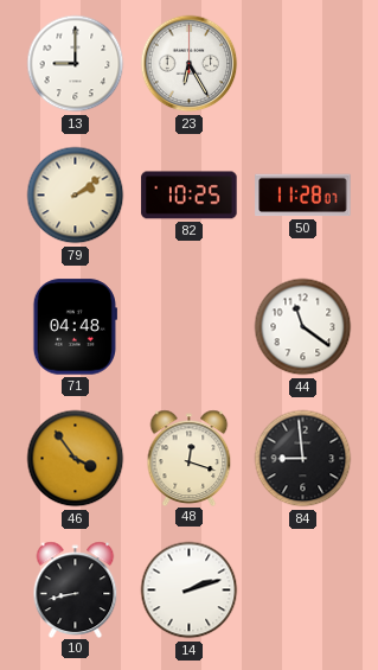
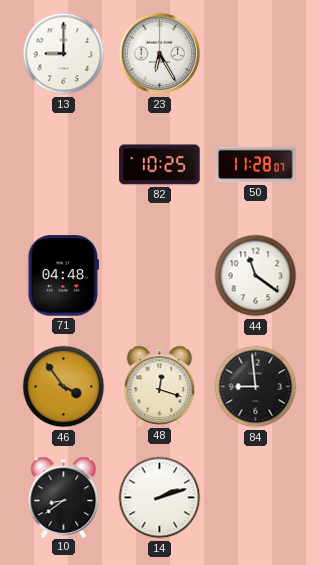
79: 2:09 -> none (76, 196)
10: 8:43 -> 8:39 (64, 497)
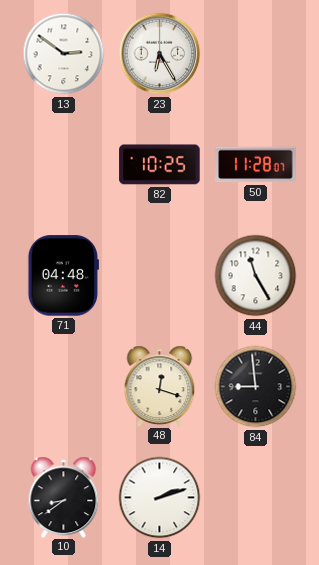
13: 9:00 -> 2:51 (64, 54)
44: 11:21 -> 11:25 (256, 276)
46: 3:54 -> none (64, 387)
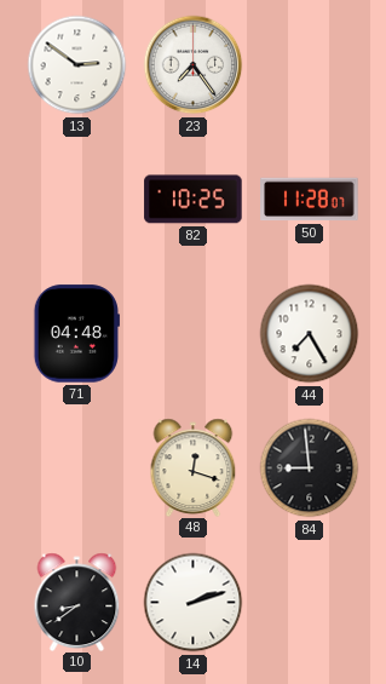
23: 6:25 -> 7:24 (194, 65)
44: 11:25 -> 7:25 (310, 334)
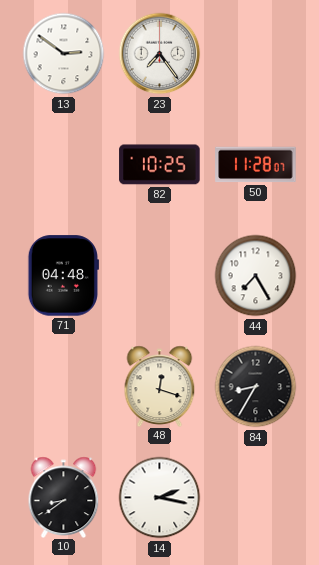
84: 8:59 -> 8:35 (256, 387)
14: 2:12 -> 2:17 (160, 498)
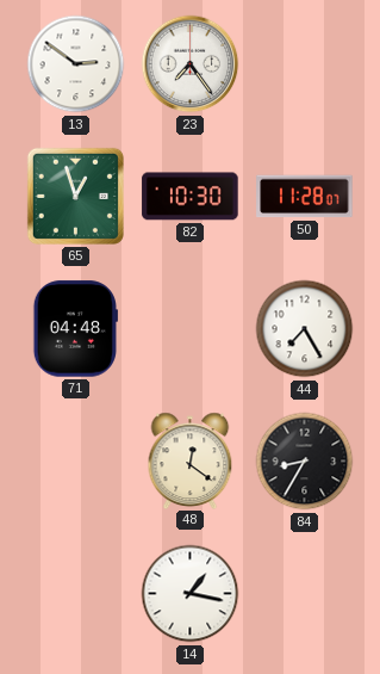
65: none -> 12:57 (75, 196)
82: 10:25 -> 10:30 (191, 197)
48: 12:18 -> 12:21 (191, 460)
10: 8:39 -> none (64, 497)
14: 2:17 -> 1:17 (191, 594)
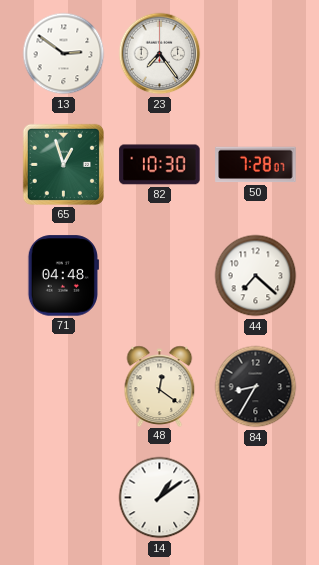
50: 11:28 -> 7:28 (256, 165)
44: 7:25 -> 7:22 (256, 276)
14: 1:17 -> 1:09 (160, 498)
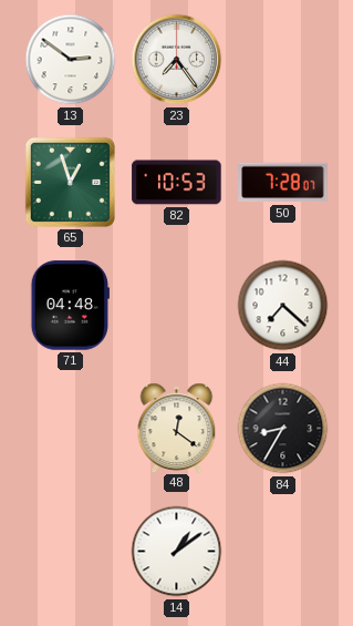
82: 10:30 -> 10:53 (177, 183)
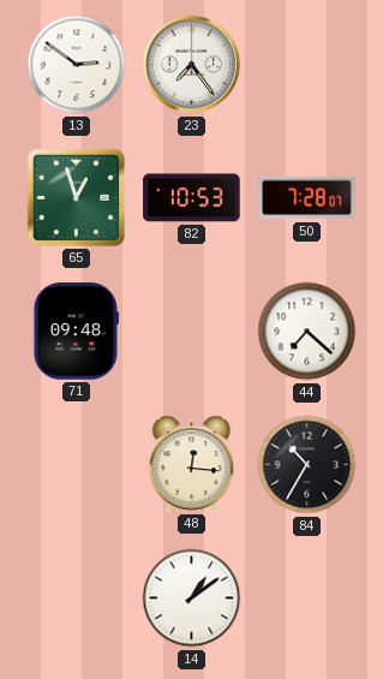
71: 04:48 -> 09:48 (76, 332)
48: 12:21 -> 12:16 (192, 464)
84: 8:35 -> 10:35 (307, 465)
